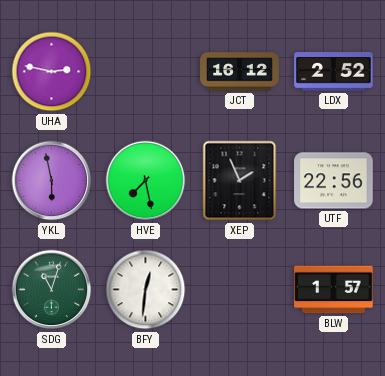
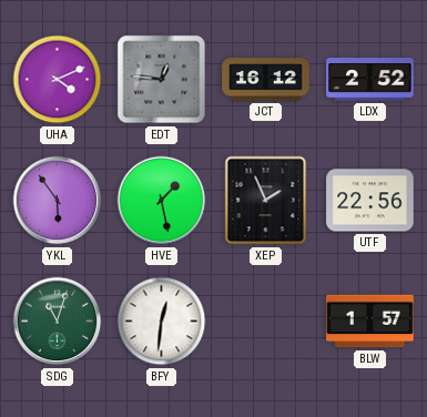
UHA: 2:47 -> 4:11 (58, 80)
EDT: none -> 12:46 (162, 80)
YKL: 5:58 -> 5:54 (58, 201)
HVE: 7:28 -> 1:28 (162, 201)
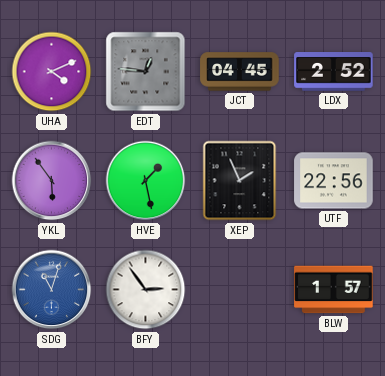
JCT: 16:12 -> 04:45 (240, 72)
SDG dial: green -> blue (52, 290)
BFY: 12:31 -> 2:54 (146, 290)
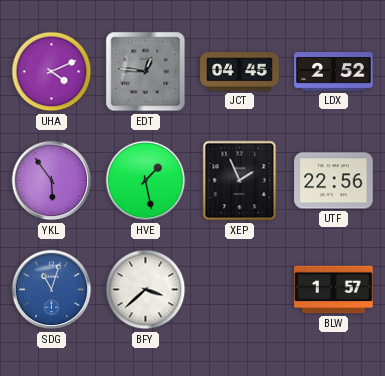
BFY: 2:54 -> 3:38 (146, 290)
